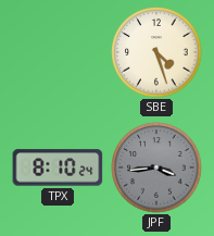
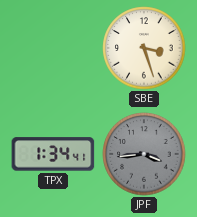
SBE: 4:27 -> 3:27 (144, 48)
TPX: 8:10 -> 1:34 (53, 154)
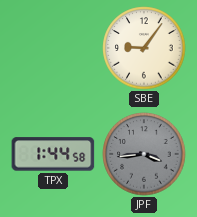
SBE: 3:27 -> 9:06 (144, 48)
TPX: 1:34 -> 1:44 (53, 154)
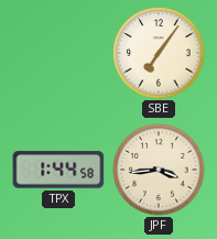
SBE: 9:06 -> 7:06 (159, 53)
JPF dial: grey -> cream (159, 170)
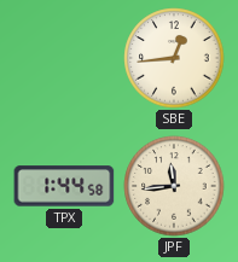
SBE: 7:06 -> 12:44 (174, 58)
JPF: 3:44 -> 11:44 (174, 186)
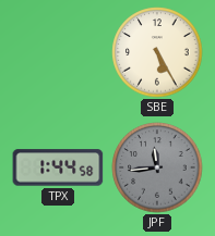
SBE: 12:44 -> 5:25 (157, 52)
JPF dial: cream -> grey (157, 167)
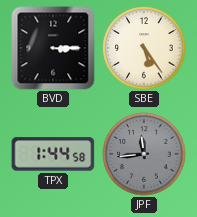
BVD: none -> 3:15 (53, 48)
SBE: 5:25 -> 5:24 (144, 48)
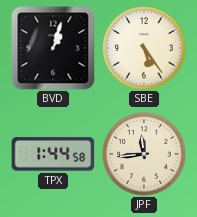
BVD: 3:15 -> 1:03 (53, 48)
JPF dial: grey -> cream (144, 154)
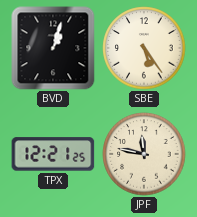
TPX: 1:44 -> 12:21 (53, 154)
JPF: 11:44 -> 11:47 (144, 154)
